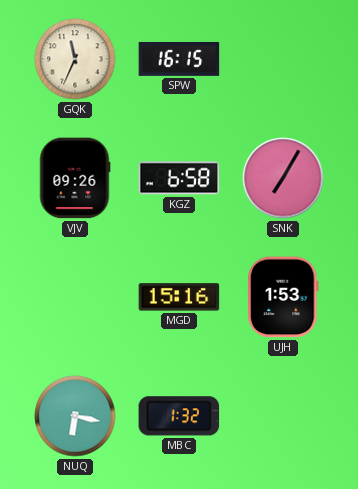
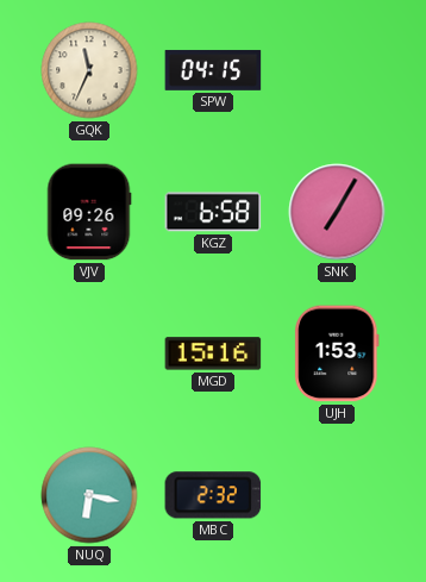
SPW: 16:15 -> 04:15 (213, 70)
MBC: 1:32 -> 2:32 (213, 495)
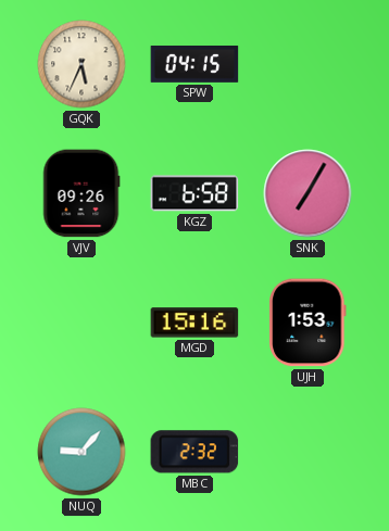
GQK: 11:34 -> 5:34 (81, 64)
NUQ: 6:17 -> 9:07 (81, 452)
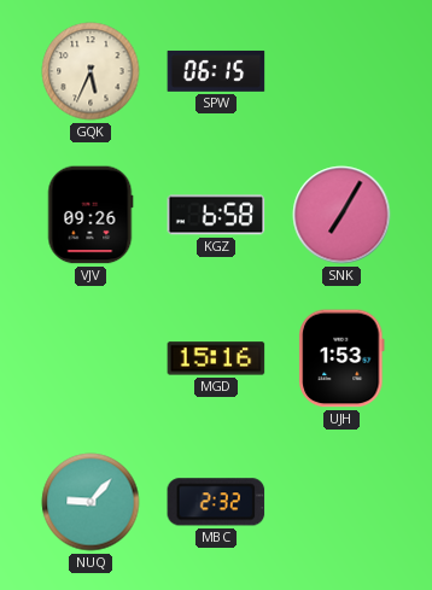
SPW: 04:15 -> 06:15 (216, 71)
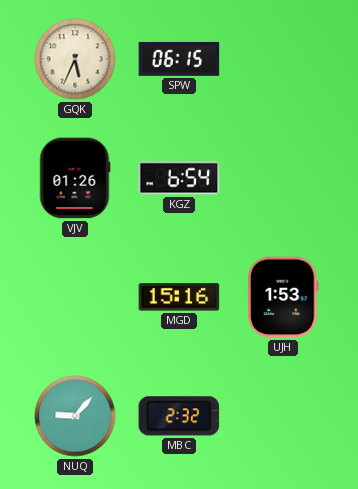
VJV: 09:26 -> 01:26 (75, 178)
KGZ: 6:58 -> 6:54 (179, 178)
SNK: 7:05 -> none (341, 215)
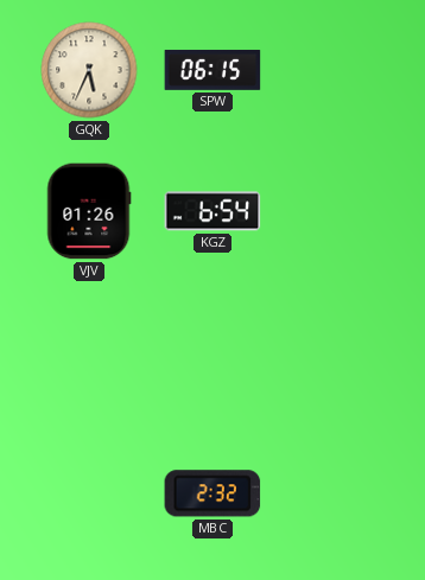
MGD: 15:16 -> none (179, 297)
UJH: 1:53 -> none (283, 297)
NUQ: 9:07 -> none (75, 416)
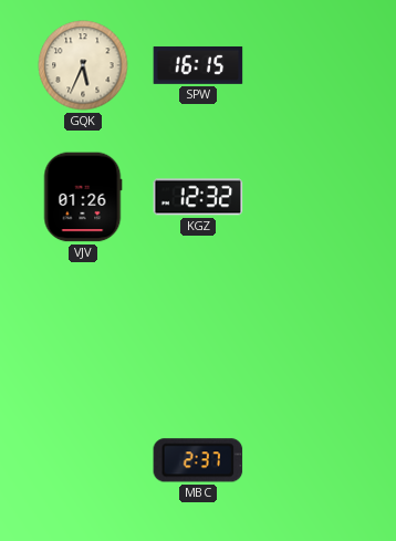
SPW: 06:15 -> 16:15 (198, 65)
KGZ: 6:54 -> 12:32 (198, 197)
MBC: 2:32 -> 2:37 (198, 460)
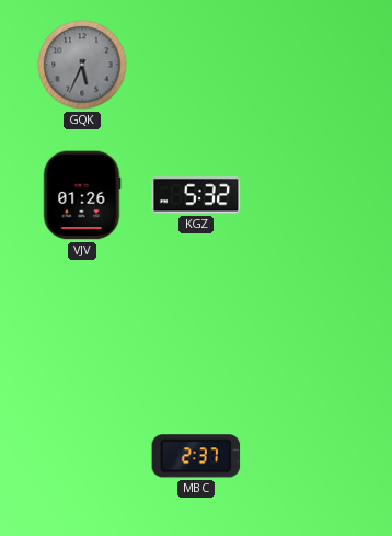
GQK dial: cream -> grey (82, 65)
SPW: 16:15 -> none (198, 65)
KGZ: 12:32 -> 5:32 (196, 195)
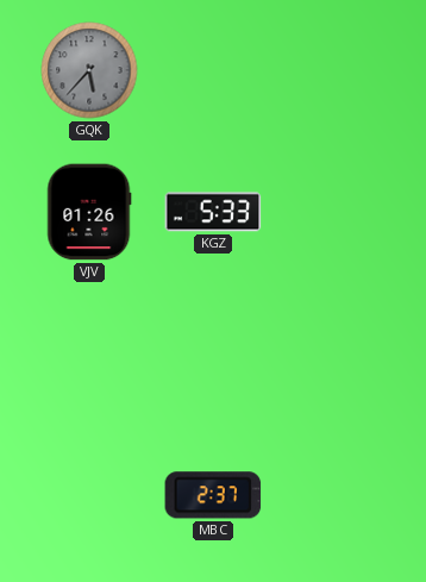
GQK: 5:34 -> 5:37 (89, 70)
KGZ: 5:32 -> 5:33 (213, 212)
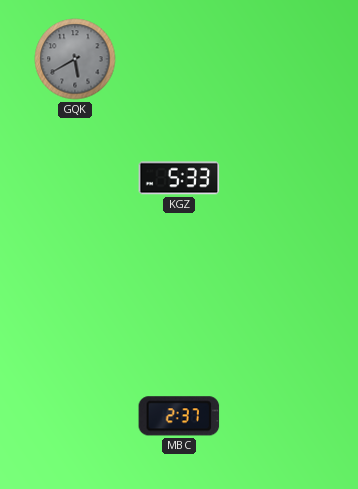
GQK: 5:37 -> 5:40 (75, 59)
VJV: 01:26 -> none (89, 212)
